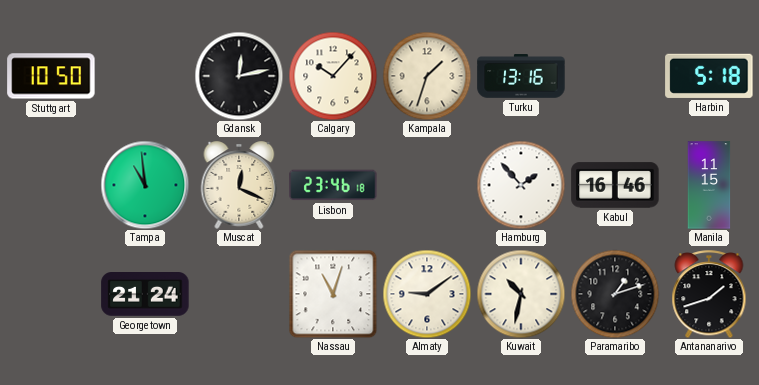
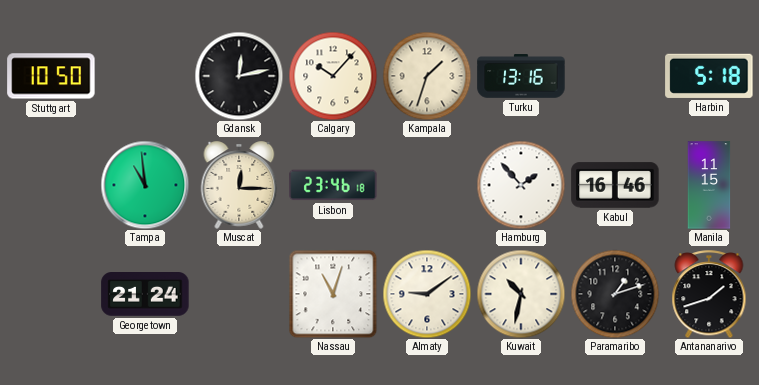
Muscat: 12:19 -> 12:15 (239, 185)
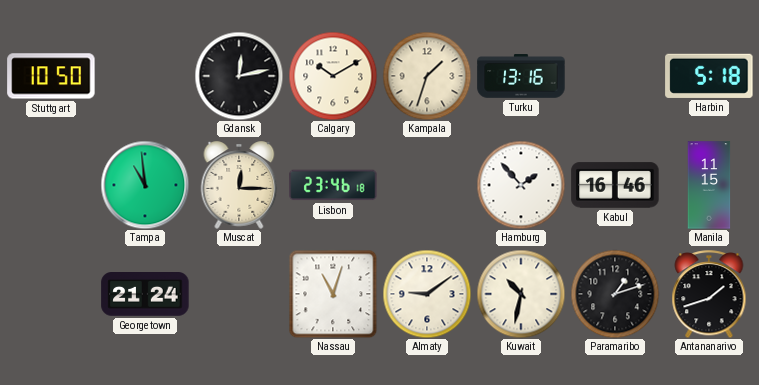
Calgary: 10:07 -> 10:10 (333, 76)
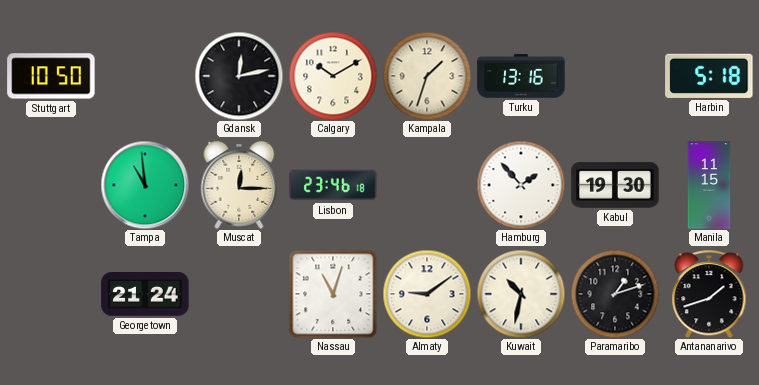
Kabul: 16:46 -> 19:30 (615, 185)
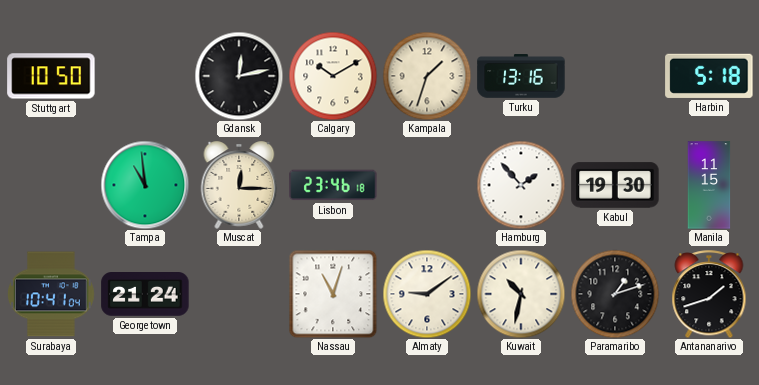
Surabaya: none -> 10:41 (51, 294)
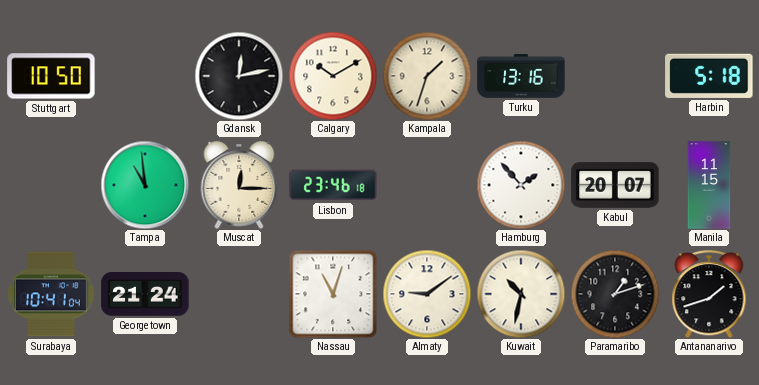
Kabul: 19:30 -> 20:07 (615, 185)
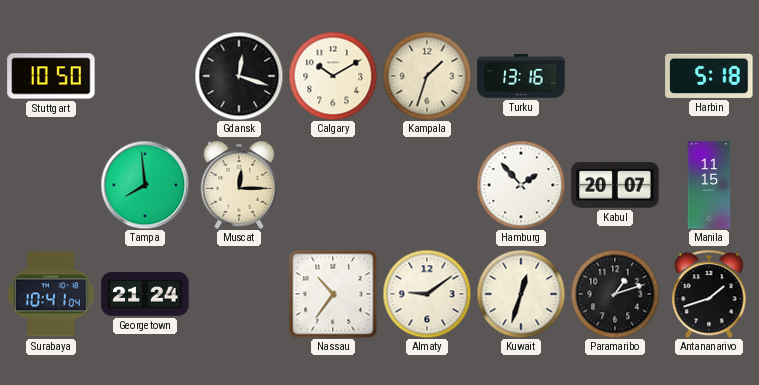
Gdansk: 12:13 -> 12:18 (239, 76)
Tampa: 10:59 -> 7:59 (145, 185)
Lisbon: 23:46 -> none (333, 185)
Nassau: 11:03 -> 10:36 (333, 294)
Kuwait: 10:32 -> 12:33 (521, 294)
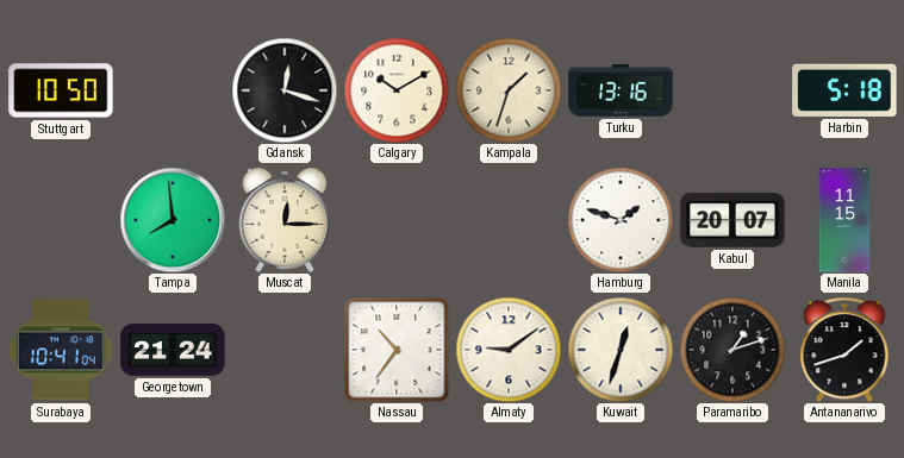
Hamburg: 1:53 -> 1:48 (621, 220)
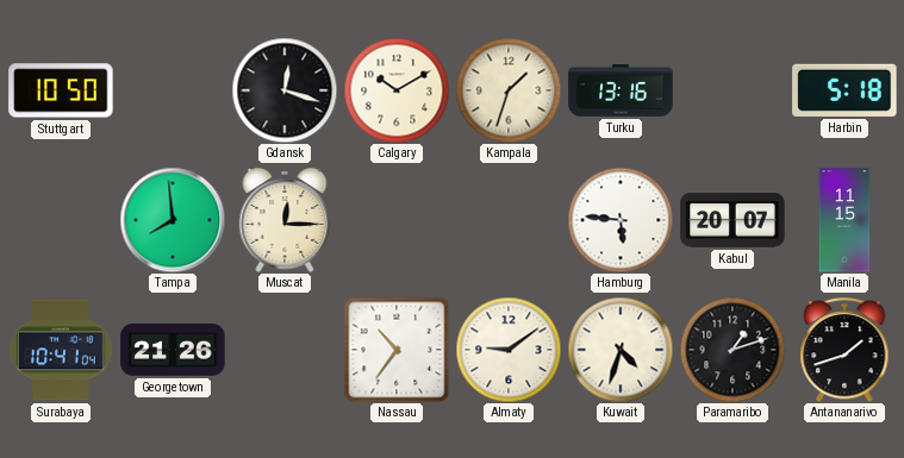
Hamburg: 1:48 -> 5:46 (621, 220)
Georgetown: 21:24 -> 21:26 (173, 350)
Kuwait: 12:33 -> 4:33 (621, 350)
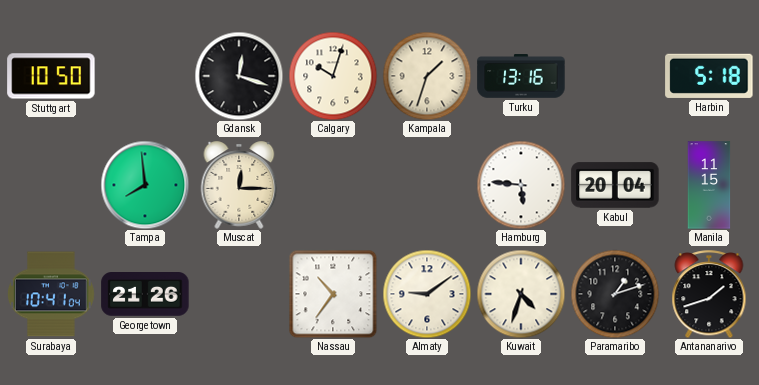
Calgary: 10:10 -> 10:03 (333, 76)
Kabul: 20:07 -> 20:04 (615, 185)
